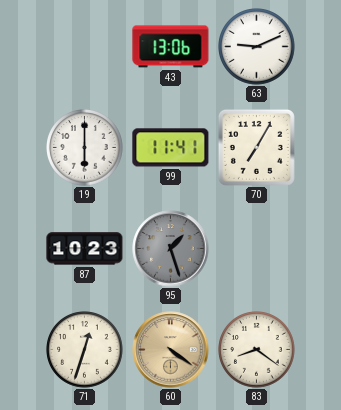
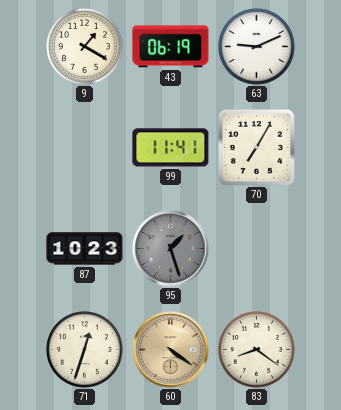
9: none -> 1:20 (85, 47)
43: 13:06 -> 06:19 (171, 47)
19: 6:00 -> none (85, 148)
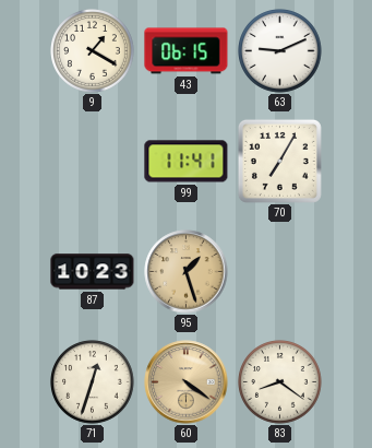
43: 06:19 -> 06:15 (187, 51)
95 dial: grey -> champagne (187, 272)
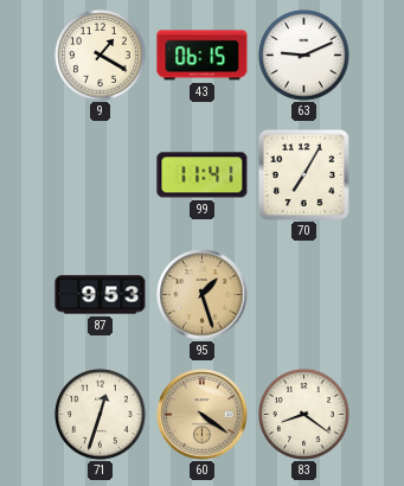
87: 10:23 -> 9:53 (101, 295)
